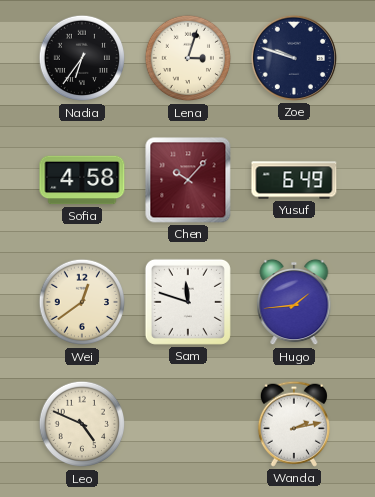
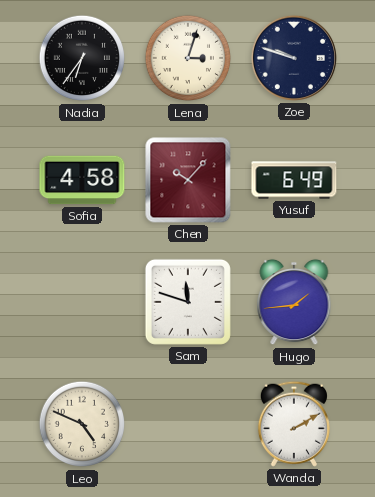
Wei: 12:39 -> none (82, 302)
Wanda: 2:13 -> 2:10 (294, 424)
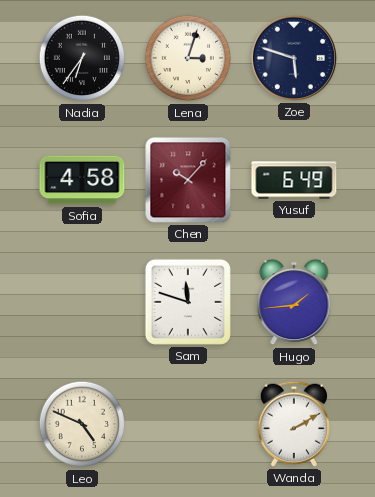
Zoe: 9:48 -> 5:48 (294, 58)
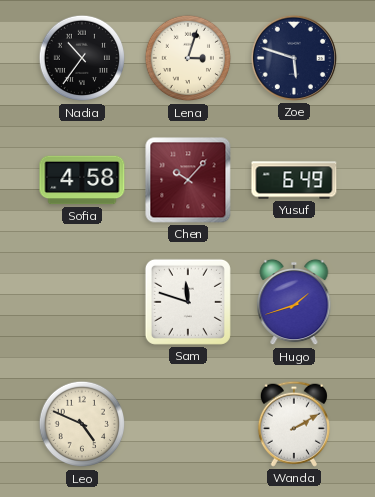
Nadia: 6:36 -> 10:36 (82, 58)
Hugo: 1:44 -> 1:42 (294, 302)
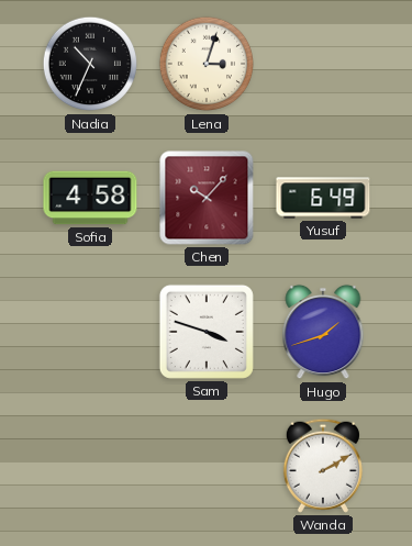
Nadia: 10:36 -> 10:34 (90, 64)
Zoe: 5:48 -> none (294, 58)
Sam: 11:48 -> 3:48 (207, 332)
Leo: 4:49 -> none (82, 424)
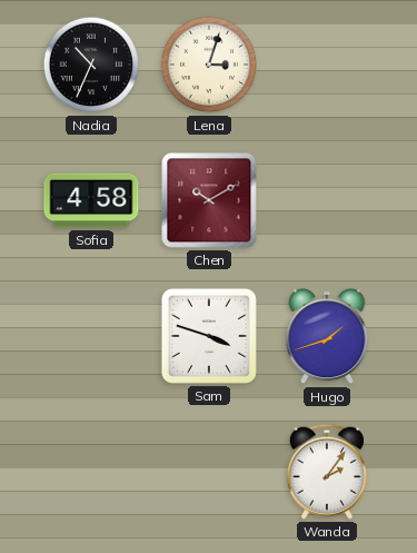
Chen: 10:07 -> 10:10 (209, 200)
Yusuf: 6:49 -> none (323, 198)
Wanda: 2:10 -> 2:06 (327, 472)
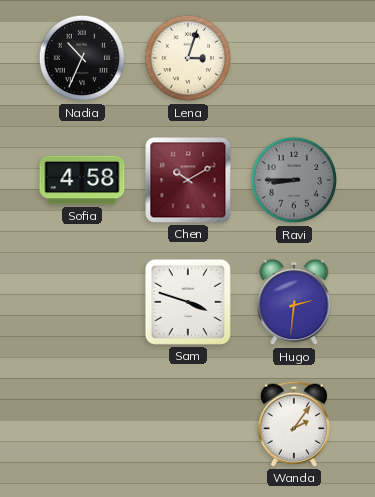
Ravi: none -> 8:45 (294, 180)
Hugo: 1:42 -> 2:31 (294, 302)
